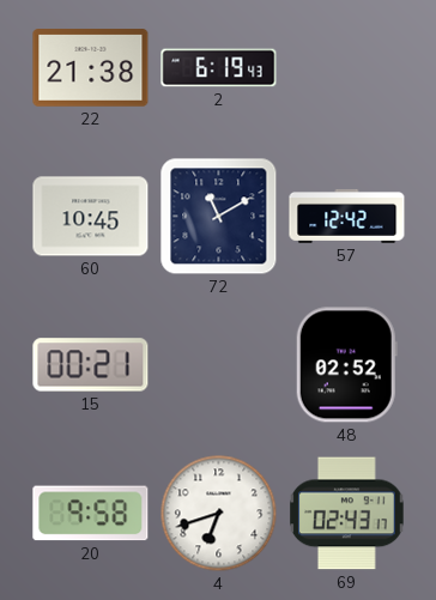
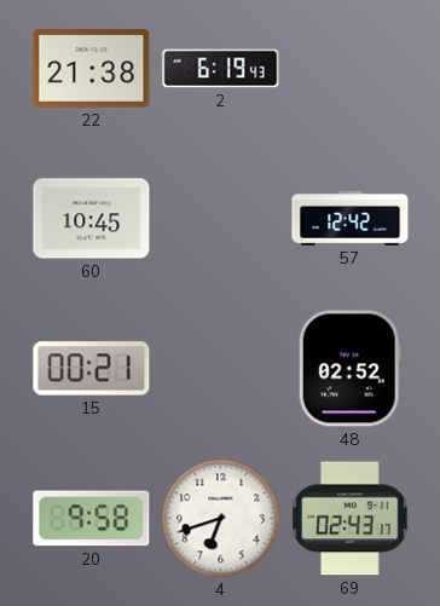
72: 11:10 -> none (219, 217)
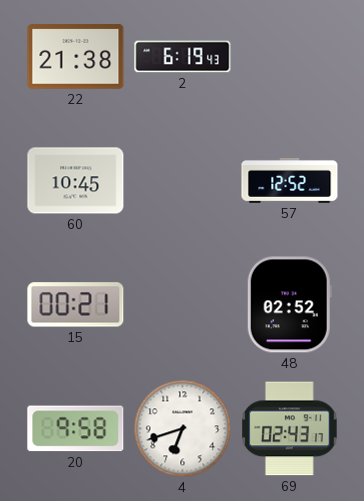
57: 12:42 -> 12:52 (290, 180)
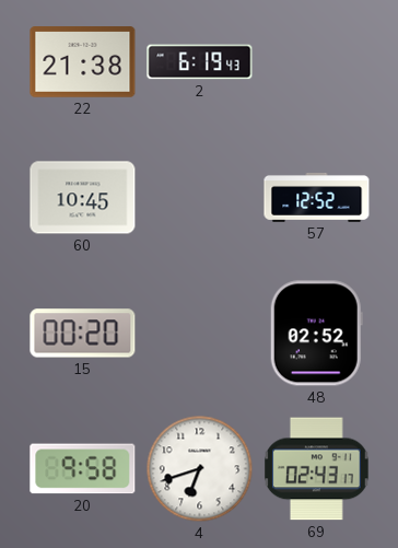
15: 00:21 -> 00:20 (83, 334)
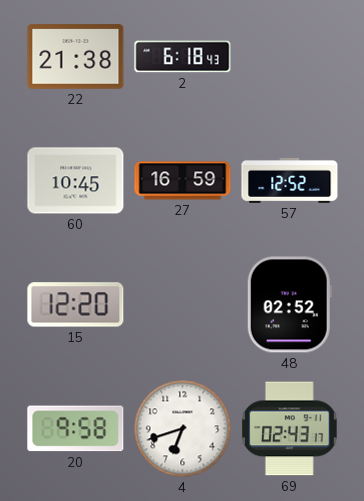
2: 6:19 -> 6:18 (183, 57)
27: none -> 16:59 (183, 181)
15: 00:20 -> 12:20 (76, 305)
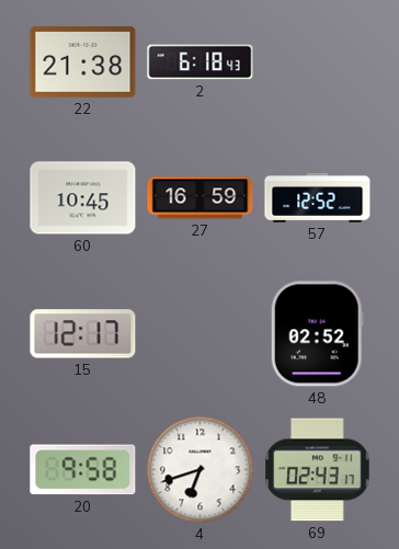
15: 12:20 -> 12:17 (83, 334)
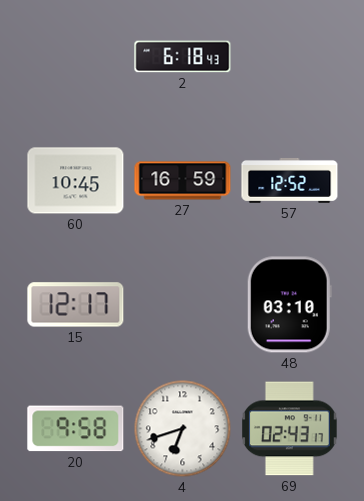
22: 21:38 -> none (83, 62)
48: 02:52 -> 03:10 (289, 305)
